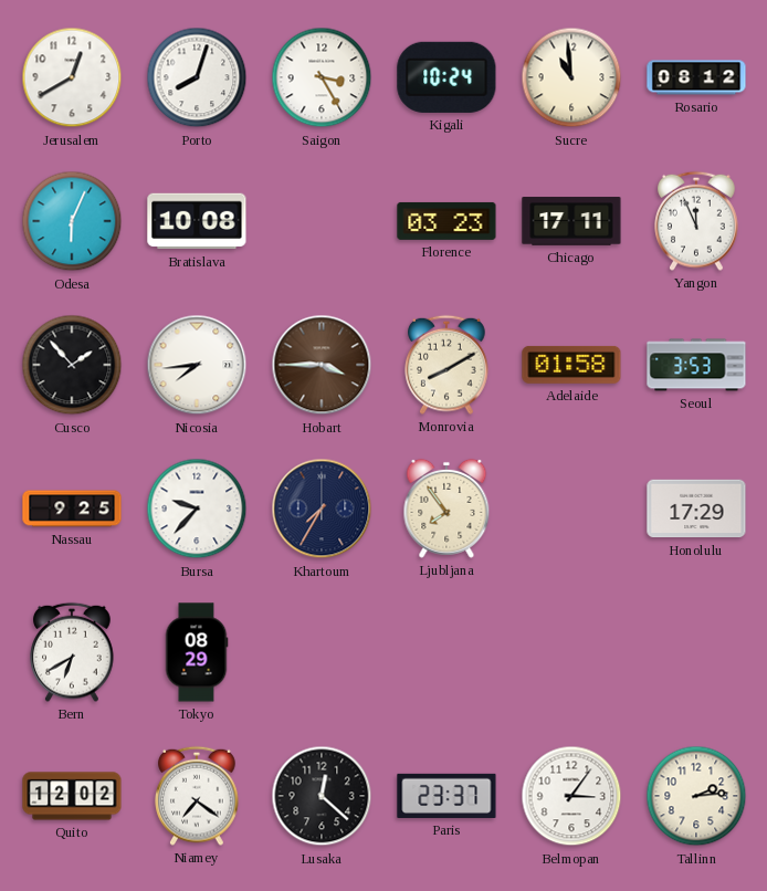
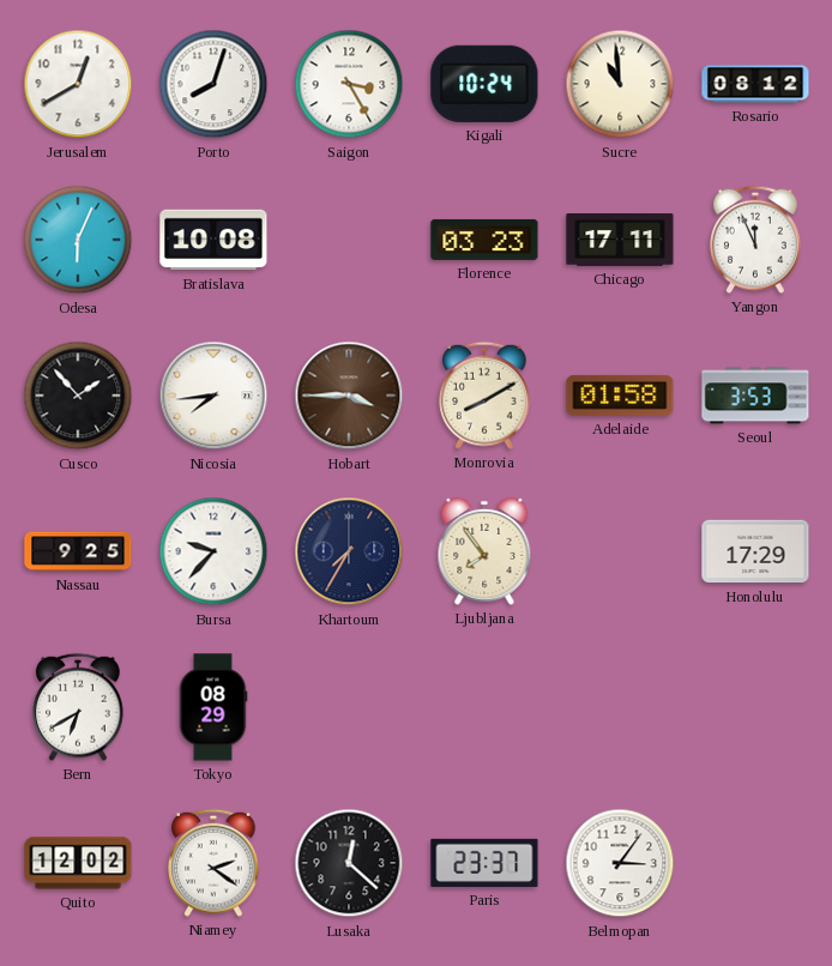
Niamey: 7:21 -> 2:21 (213, 863)
Tallinn: 2:14 -> none (696, 796)
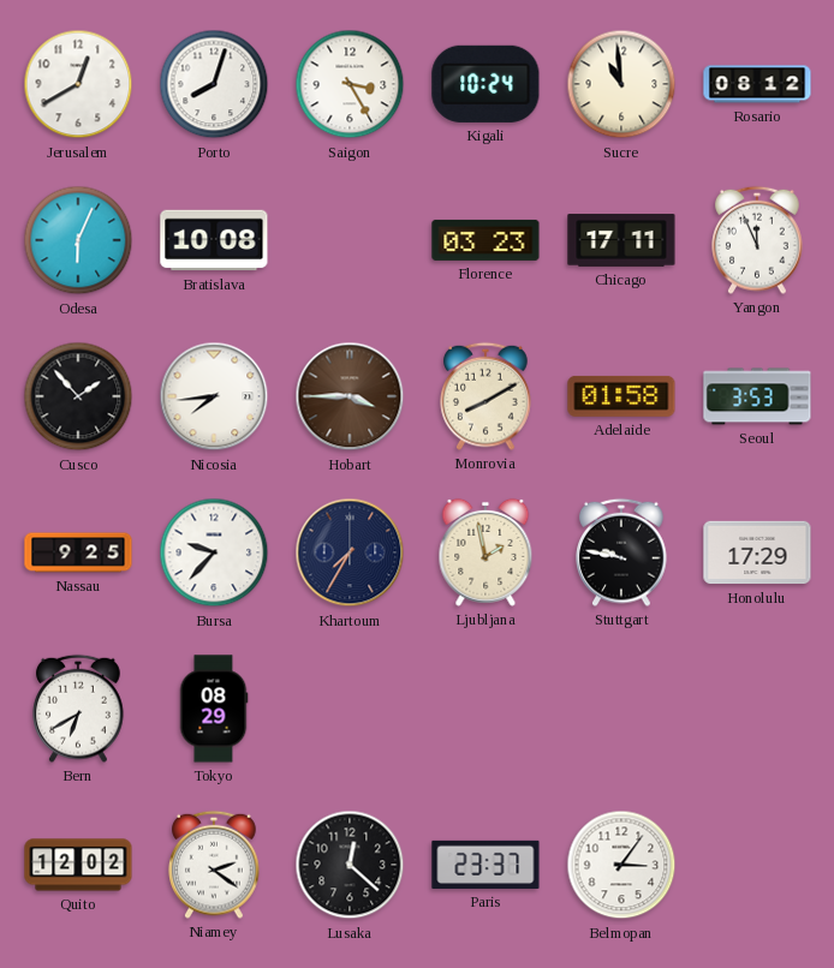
Ljubljana: 7:54 -> 1:58 (485, 552)
Stuttgart: none -> 9:47 (621, 552)
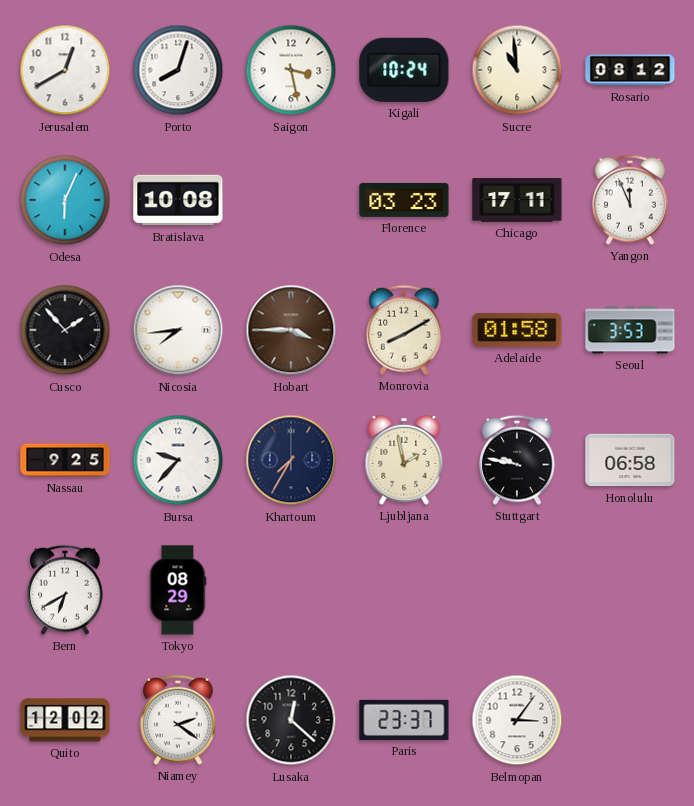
Saigon: 3:25 -> 3:28 (291, 70)
Honolulu: 17:29 -> 06:58 (630, 460)
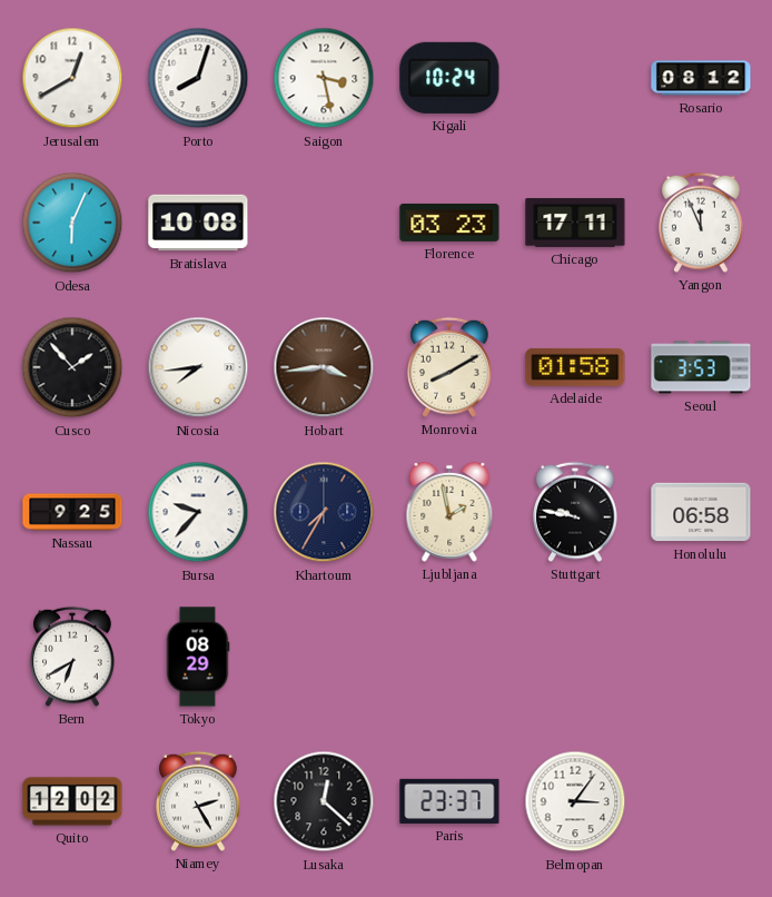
Sucre: 10:59 -> none (517, 70)
Hobart: 3:45 -> 3:44 (324, 367)
Niamey: 2:21 -> 2:25 (198, 801)
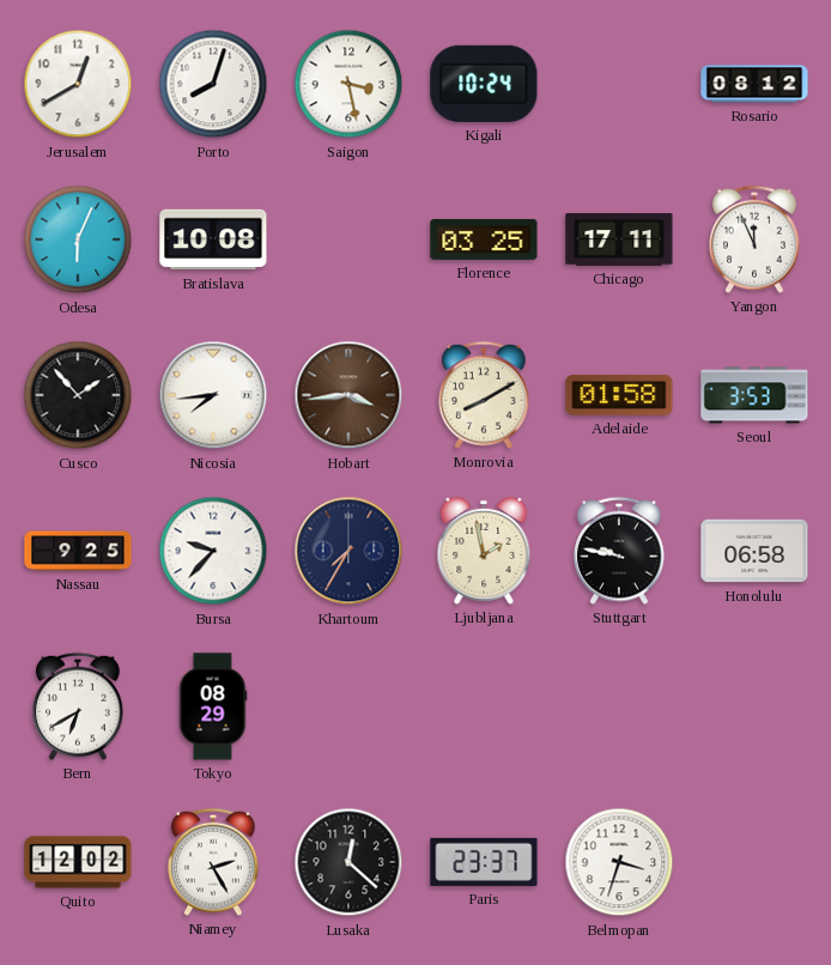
Florence: 03:23 -> 03:25 (484, 239)
Belmopan: 3:06 -> 3:33 (619, 862)
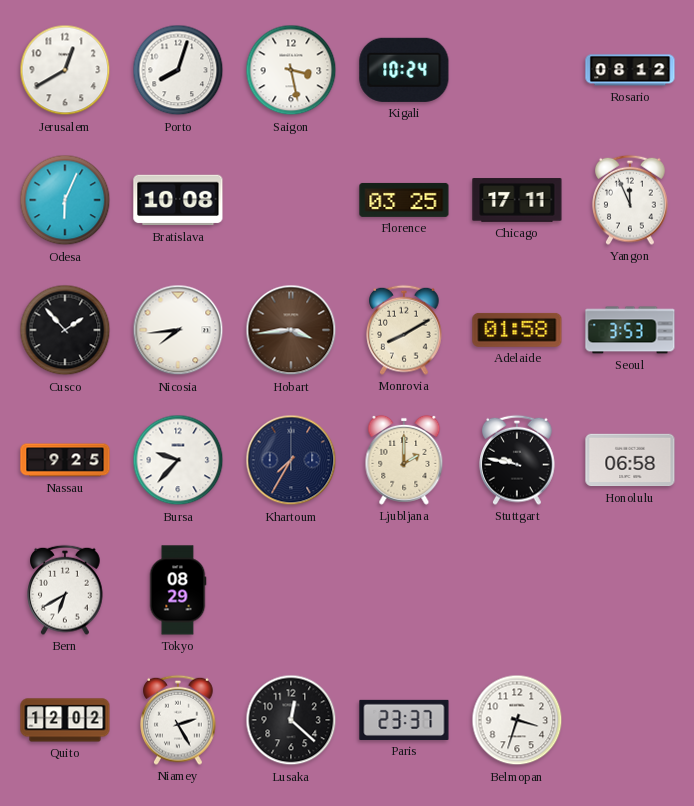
Ljubljana: 1:58 -> 2:00 (404, 460)
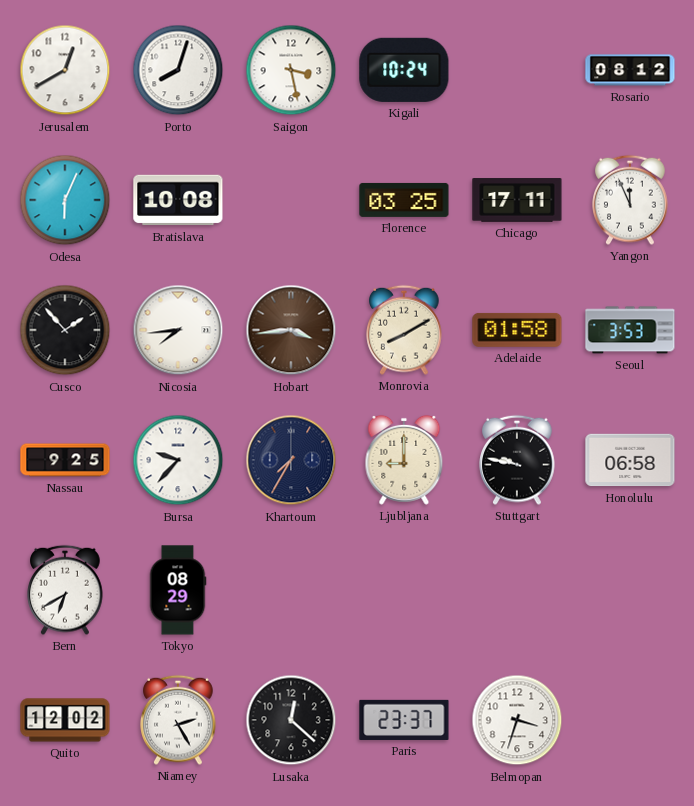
Ljubljana: 2:00 -> 9:00 (404, 460)
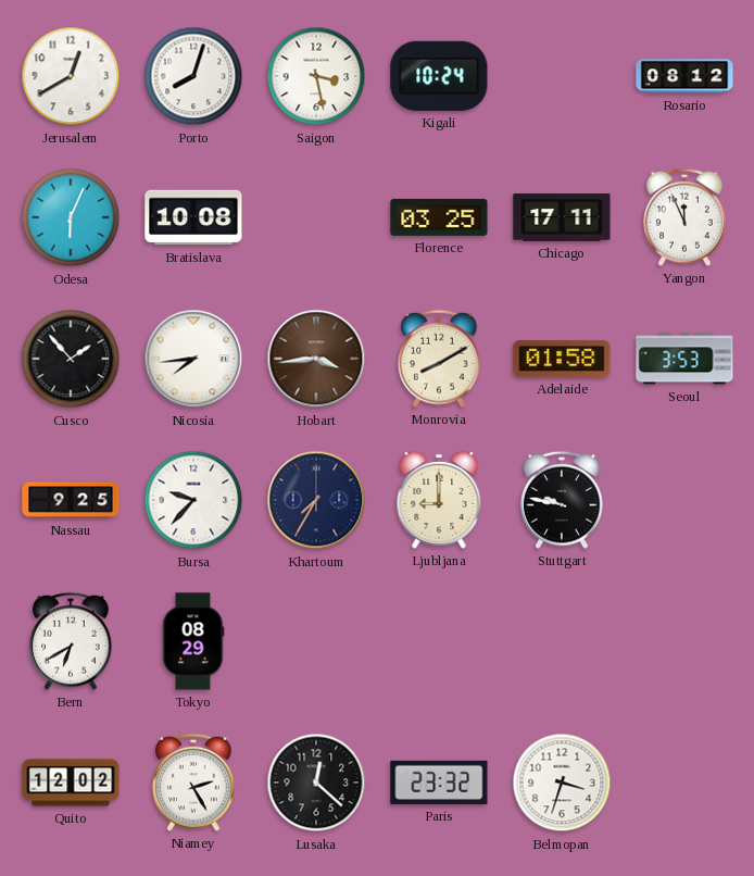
Honolulu: 06:58 -> none (630, 460)
Paris: 23:37 -> 23:32 (439, 783)
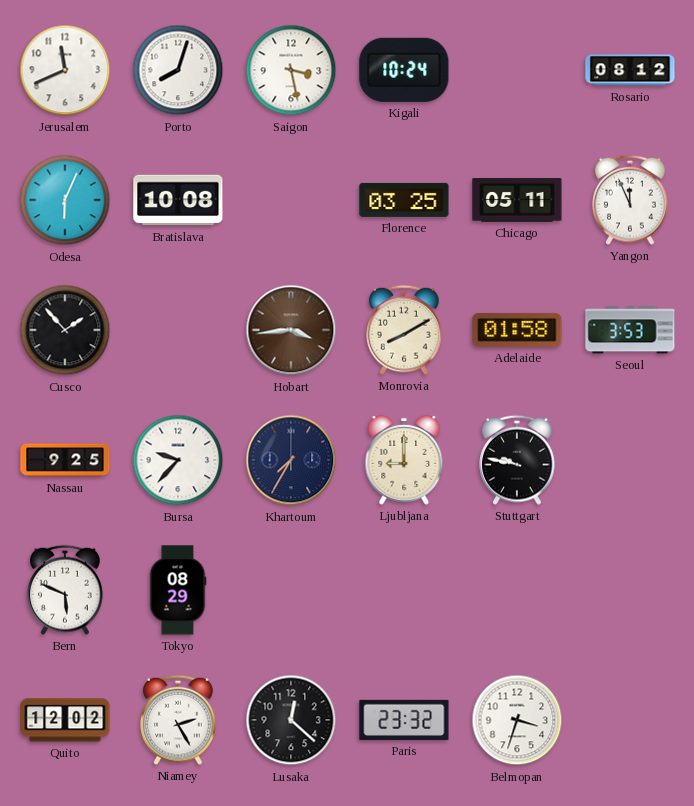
Jerusalem: 12:40 -> 11:41 (65, 70)
Chicago: 17:11 -> 05:11 (517, 200)
Nicosia: 7:44 -> none (193, 359)
Bern: 6:40 -> 5:49 (65, 590)
